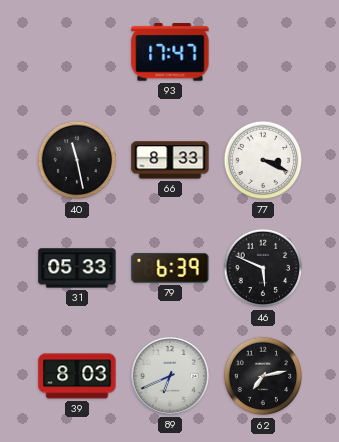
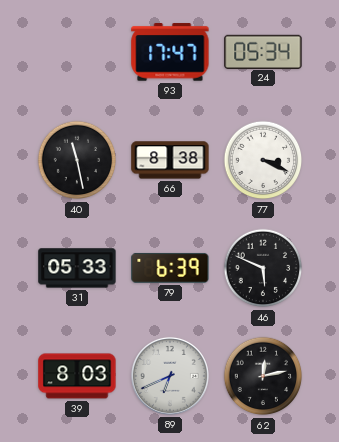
24: none -> 05:34 (263, 51)
66: 8:33 -> 8:38 (170, 160)
62: 7:13 -> 12:13 (263, 376)
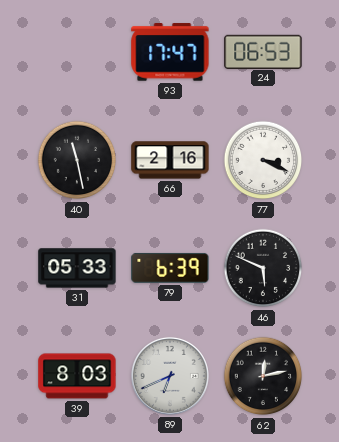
24: 05:34 -> 06:53 (263, 51)
66: 8:38 -> 2:16 (170, 160)
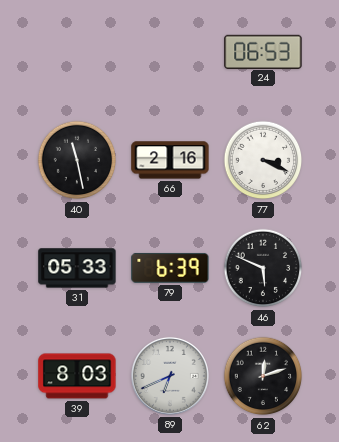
93: 17:47 -> none (170, 52)
62: 12:13 -> 12:12 (263, 376)
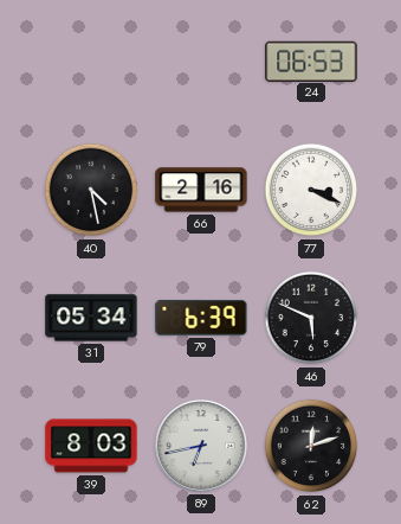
40: 11:28 -> 4:28 (91, 190)
31: 05:33 -> 05:34 (91, 318)
89: 6:41 -> 6:43 (201, 446)
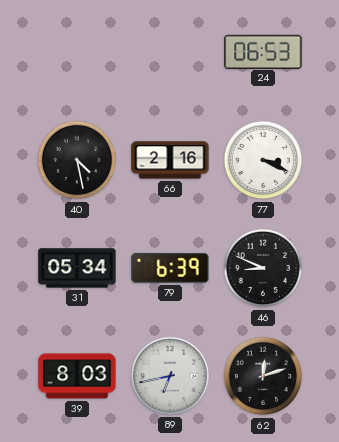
46: 5:49 -> 8:49 (263, 268)
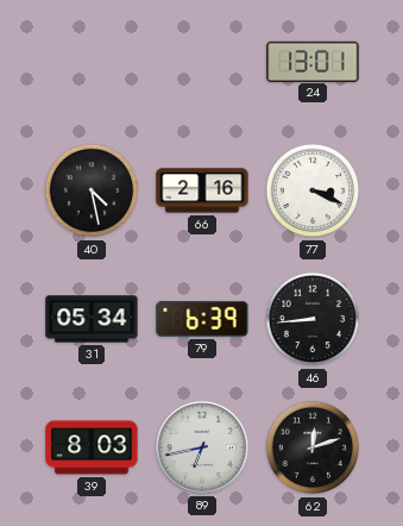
24: 06:53 -> 13:01 (313, 61)
46: 8:49 -> 8:44 (313, 319)
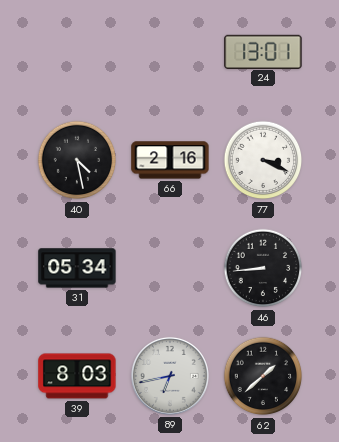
79: 6:39 -> none (202, 319)
62: 12:12 -> 1:38 (263, 376)
